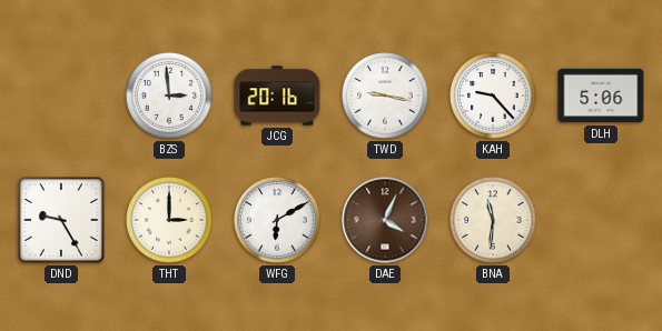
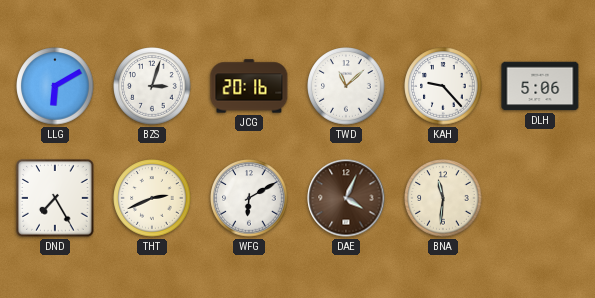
LLG: none -> 6:10 (55, 86)
BZS: 2:59 -> 3:03 (152, 86)
TWD: 9:17 -> 11:08 (346, 86)
DND: 9:25 -> 7:25 (55, 198)
THT: 3:00 -> 2:41 (152, 198)
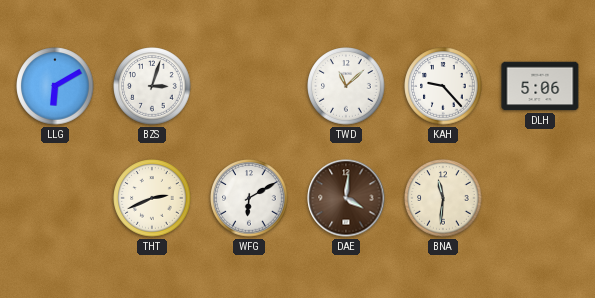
JCG: 20:16 -> none (249, 86)
DND: 7:25 -> none (55, 198)
DAE: 4:04 -> 4:01 (346, 198)
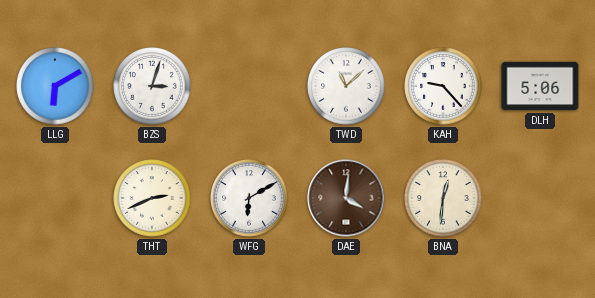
BNA: 11:31 -> 12:31 (443, 198)
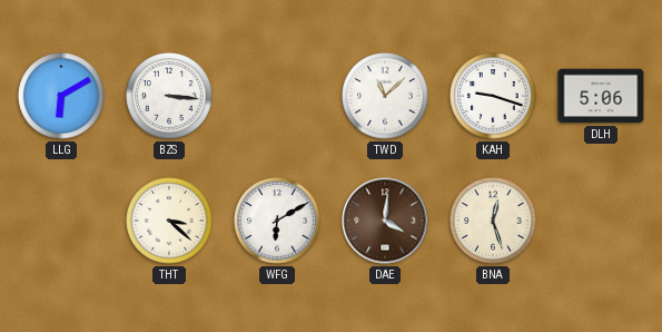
BZS: 3:03 -> 3:16 (169, 96)
KAH: 9:23 -> 9:18 (493, 96)
THT: 2:41 -> 3:22 (169, 221)
BNA: 12:31 -> 12:27 (493, 221)
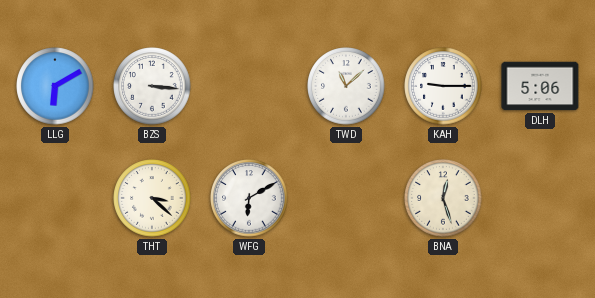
KAH: 9:18 -> 9:15 (443, 86)
DAE: 4:01 -> none (385, 221)
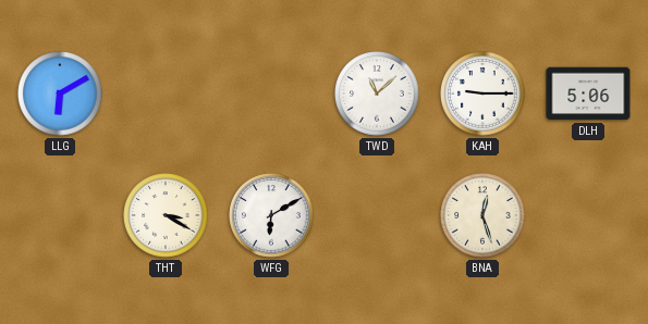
BZS: 3:16 -> none (152, 86)
THT: 3:22 -> 3:20 (166, 215)
